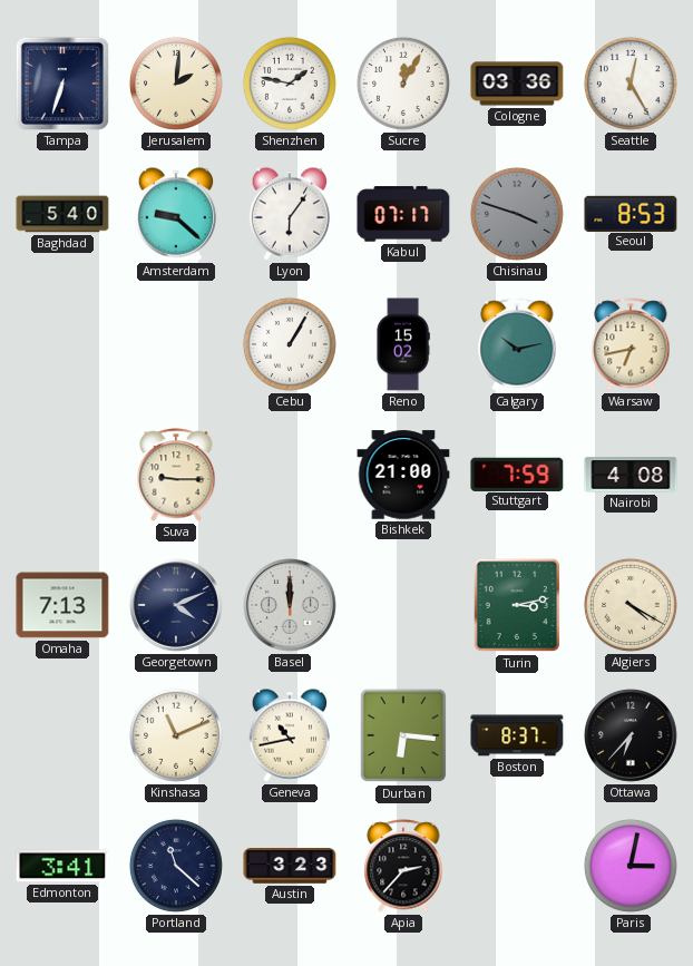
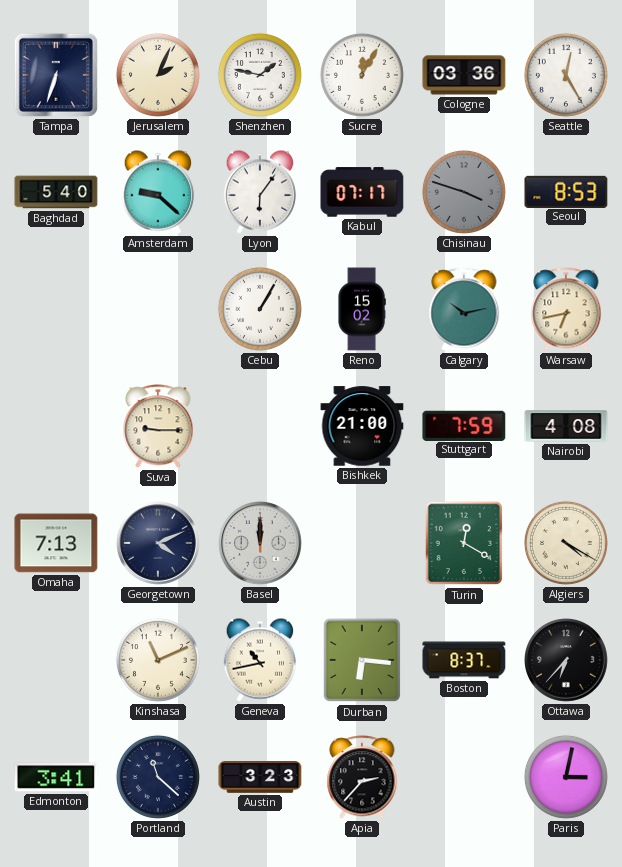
Jerusalem: 2:01 -> 2:04 (158, 75)
Turin: 3:13 -> 12:20 (464, 543)
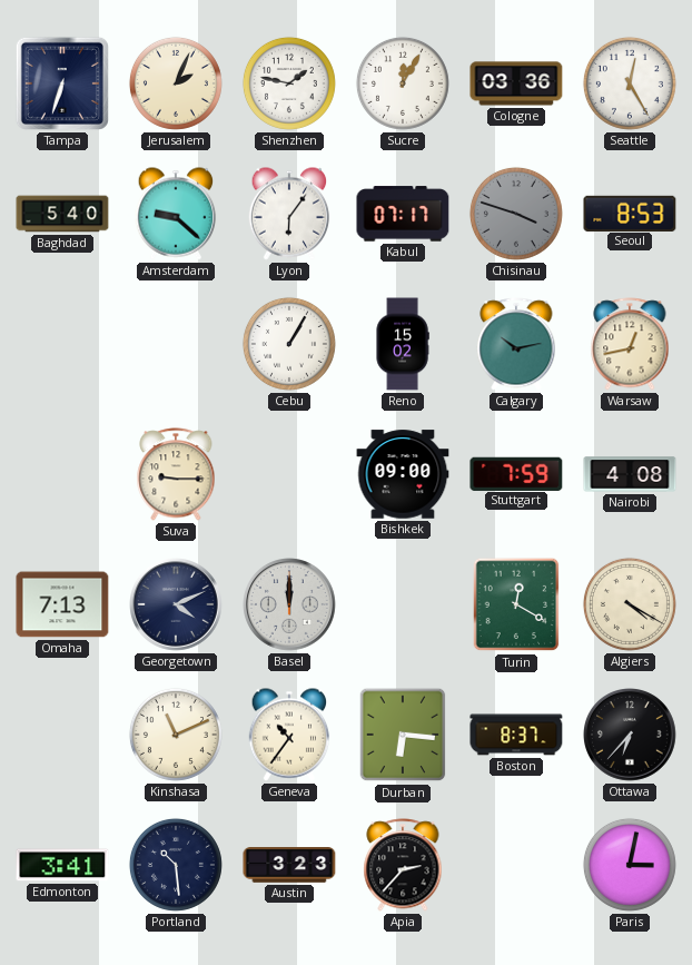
Warsaw: 6:43 -> 12:43 (630, 344)
Bishkek: 21:00 -> 09:00 (403, 474)
Geneva: 10:43 -> 10:36 (289, 735)
Portland: 11:22 -> 10:29 (176, 865)
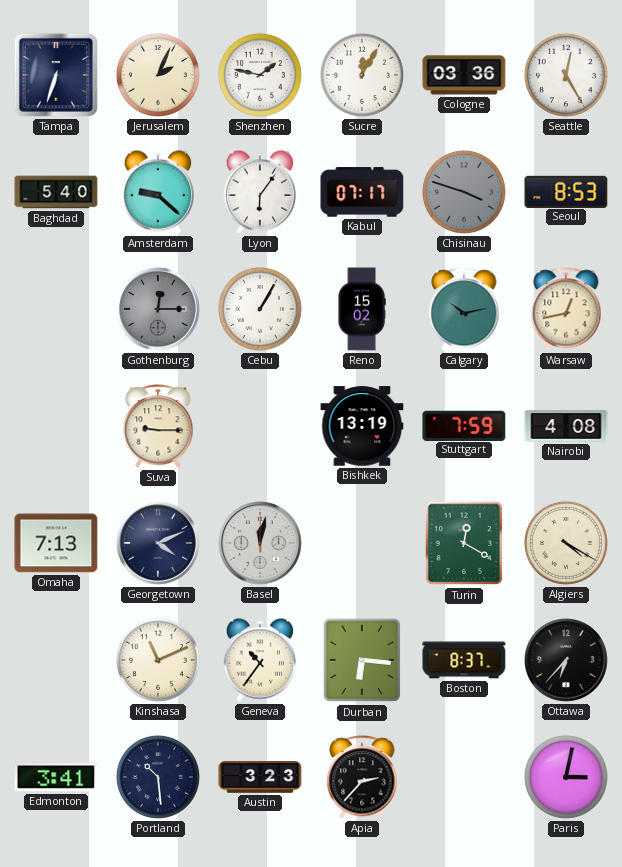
Gothenburg: none -> 12:15 (159, 310)
Bishkek: 09:00 -> 13:19 (362, 426)
Basel: 12:00 -> 12:02 (261, 544)
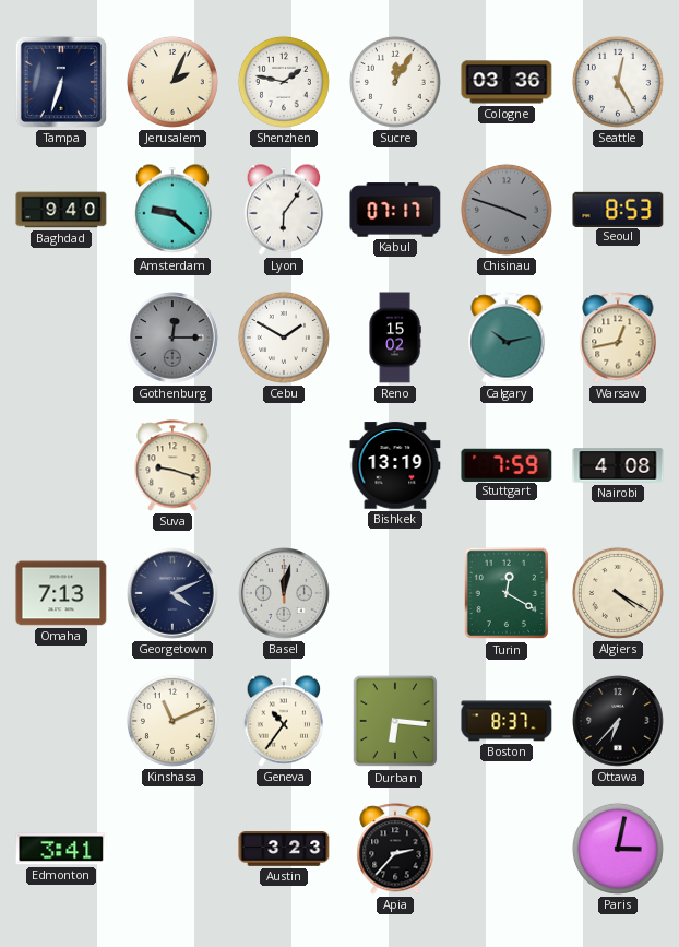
Baghdad: 5:40 -> 9:40 (61, 210)
Cebu: 1:05 -> 1:50 (284, 338)
Suva: 9:15 -> 9:18 (172, 465)
Portland: 10:29 -> none (158, 777)
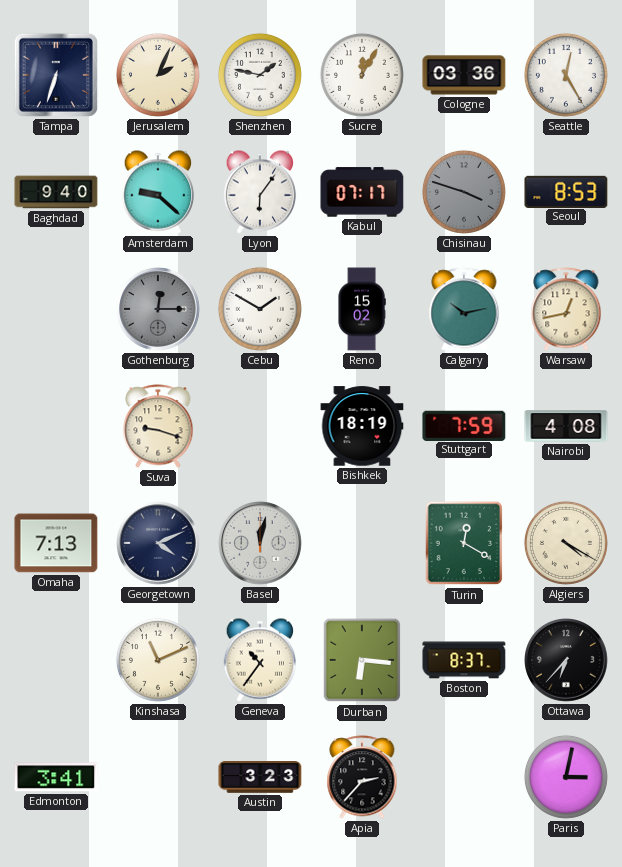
Bishkek: 13:19 -> 18:19 (362, 426)
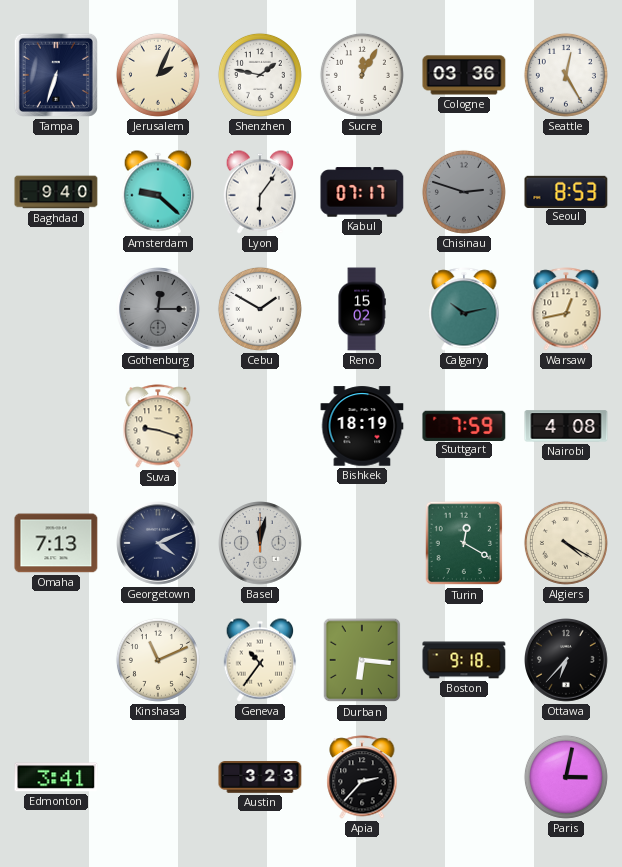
Chisinau: 3:48 -> 2:48 (464, 192)
Boston: 8:37 -> 9:18 (464, 660)
